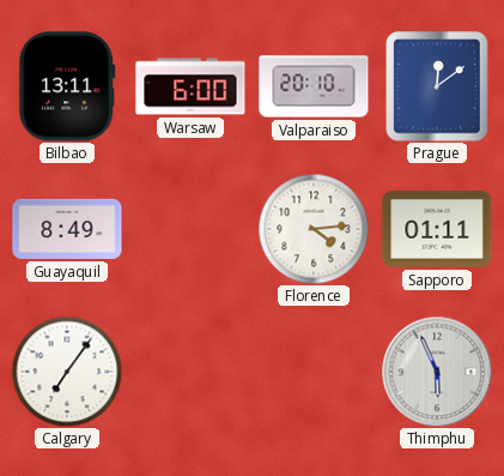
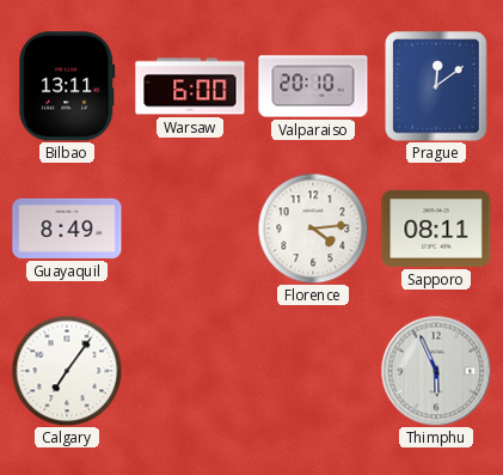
Sapporo: 01:11 -> 08:11 (436, 229)
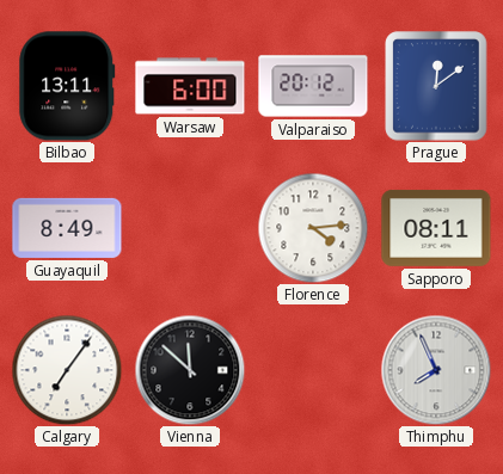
Valparaiso: 20:10 -> 20:12 (313, 86)
Vienna: none -> 11:52 (190, 370)
Thimphu: 5:56 -> 7:56 (436, 370)
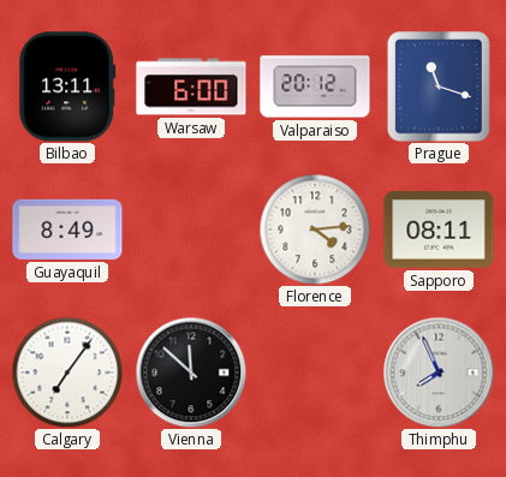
Prague: 12:09 -> 11:18 (439, 87)
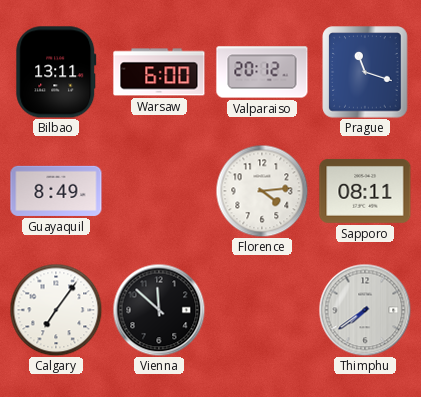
Thimphu: 7:56 -> 7:39 (365, 310)
